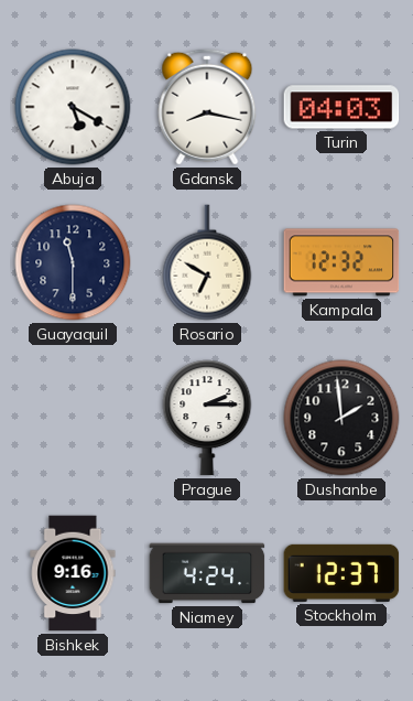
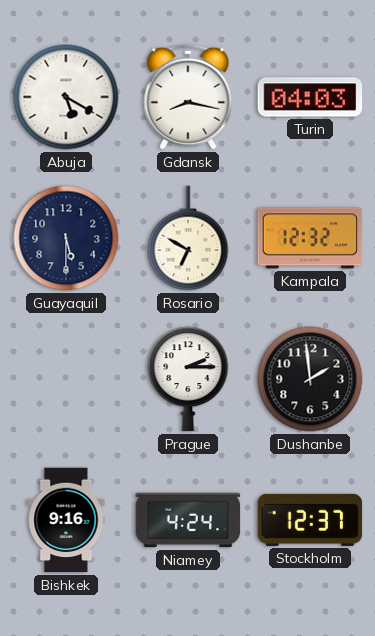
Guayaquil: 11:30 -> 5:30 (66, 238)
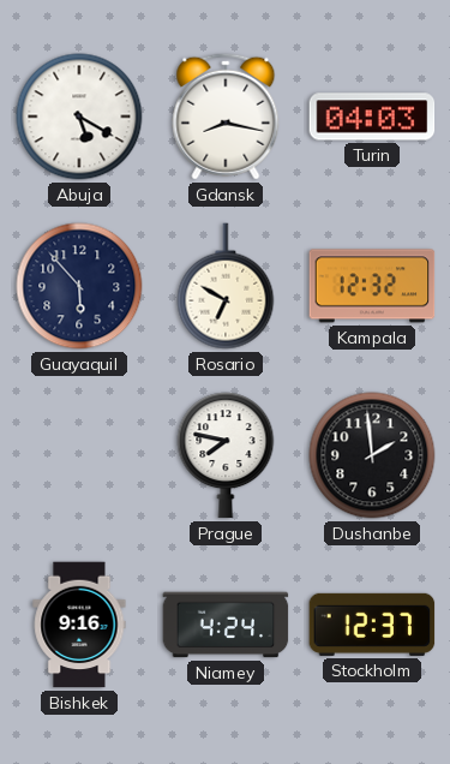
Guayaquil: 5:30 -> 5:53 (79, 286)
Prague: 2:15 -> 7:47 (226, 455)
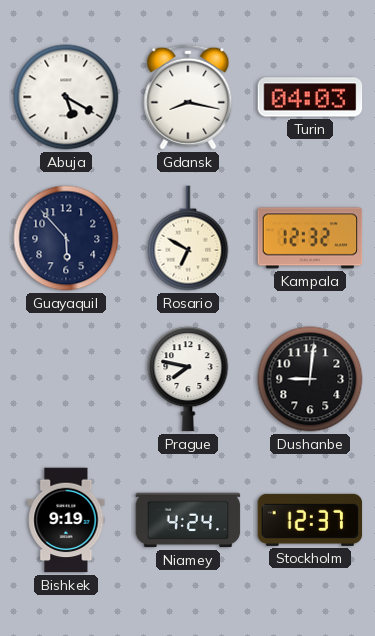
Dushanbe: 1:59 -> 9:01 (310, 379)
Bishkek: 9:16 -> 9:19 (66, 520)
